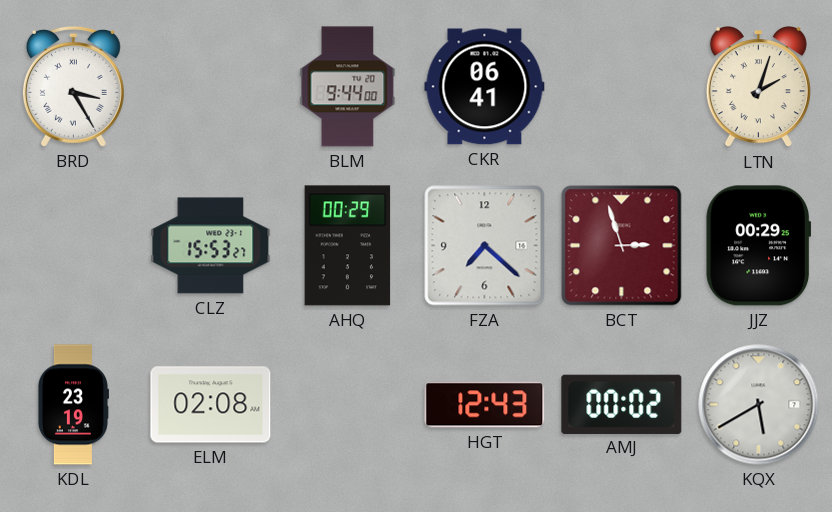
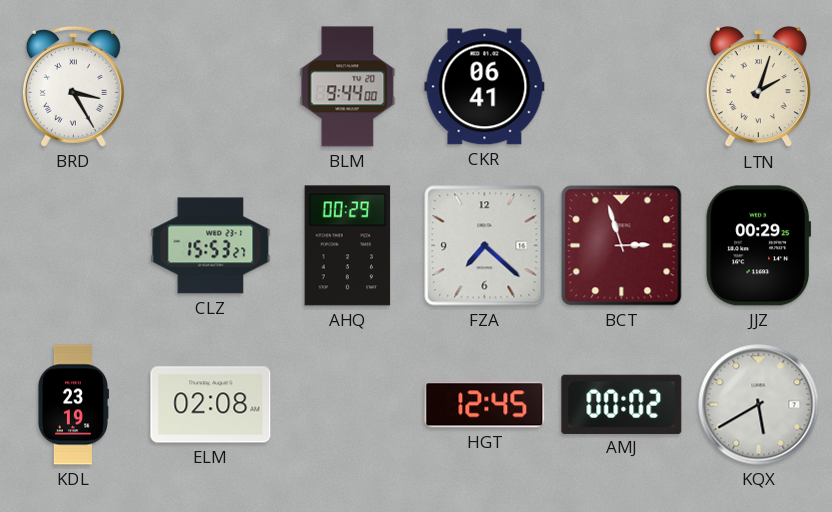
HGT: 12:43 -> 12:45 (485, 405)
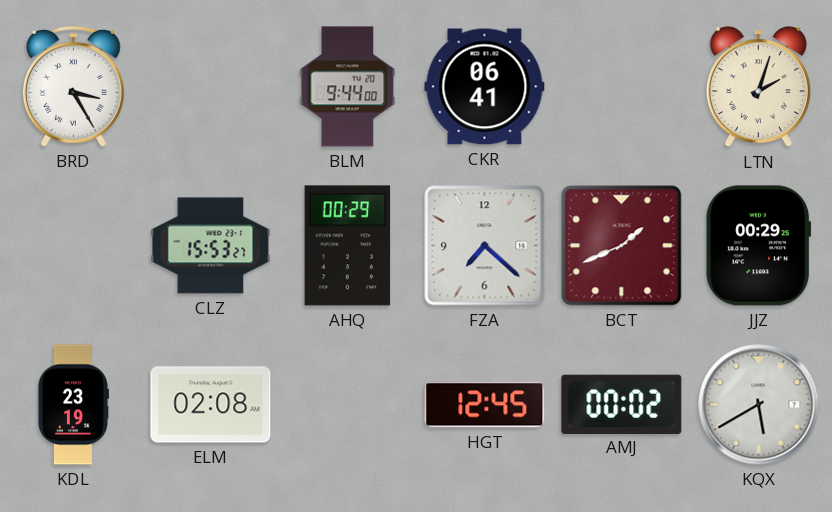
BCT: 2:57 -> 1:41 (622, 246)
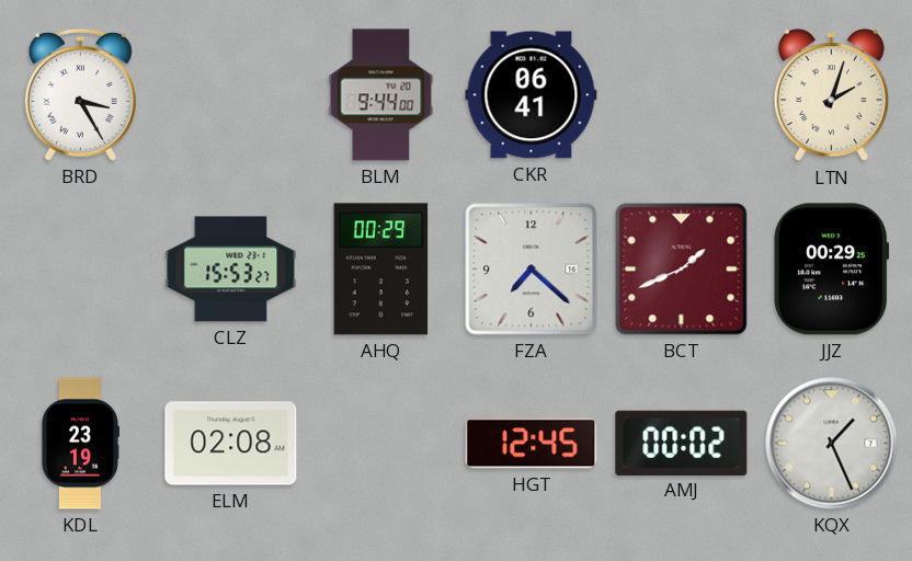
KQX: 5:40 -> 1:26 (832, 444)
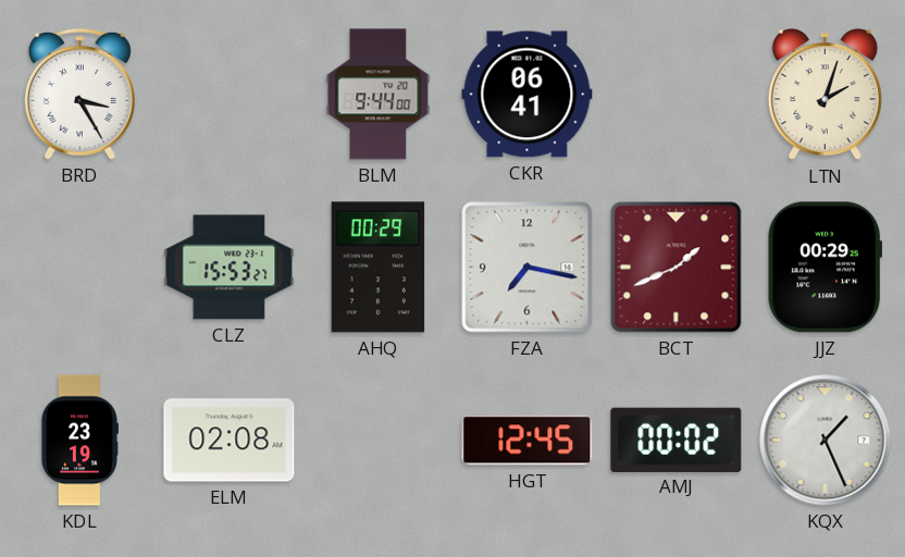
FZA: 7:22 -> 7:17 (528, 268)
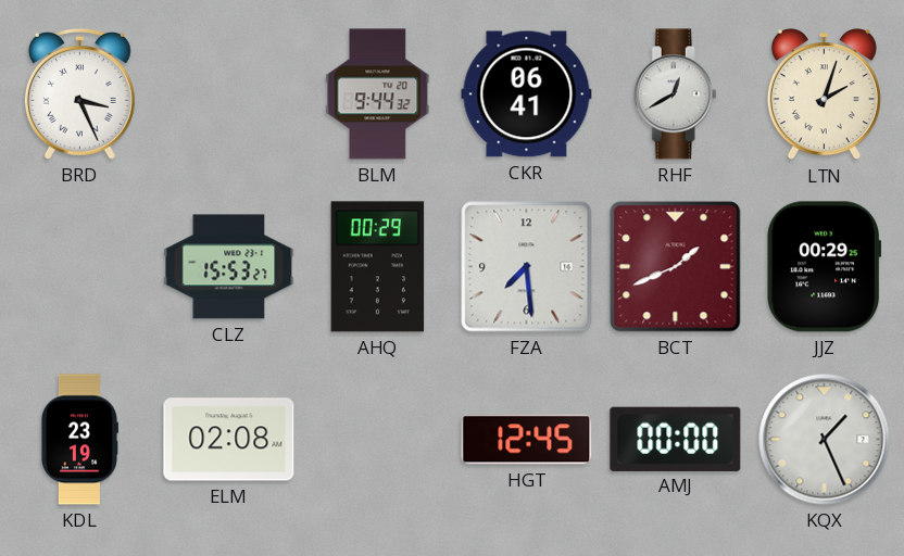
BRD: 3:25 -> 3:26 (79, 93)
BLM: 9:44:00 -> 9:44:32 (378, 94)
RHF: none -> 12:40 (675, 94)
FZA: 7:17 -> 7:29 (527, 267)
AMJ: 00:02 -> 00:00 (676, 439)
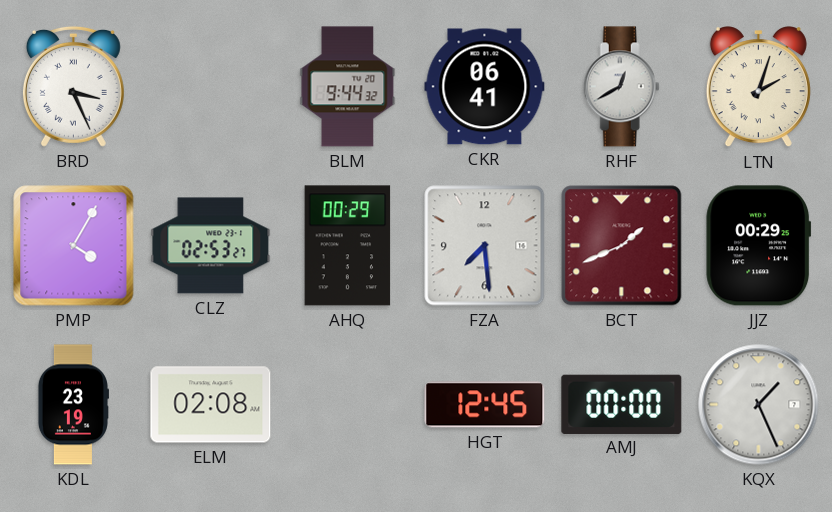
PMP: none -> 4:05 (74, 246)
CLZ: 15:53 -> 02:53 (211, 246)
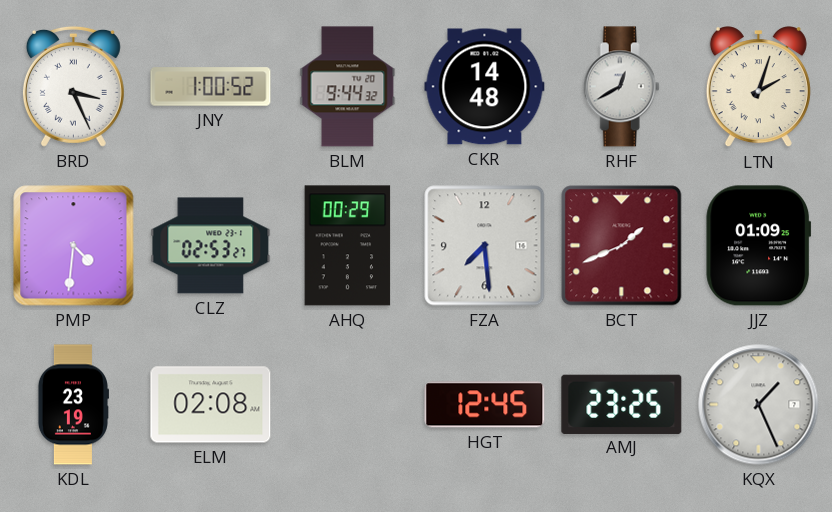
JNY: none -> 1:00 (211, 87)
CKR: 06:41 -> 14:48 (485, 87)
PMP: 4:05 -> 4:31 (74, 246)
JJZ: 00:29 -> 01:09 (758, 246)
AMJ: 00:00 -> 23:25 (622, 404)
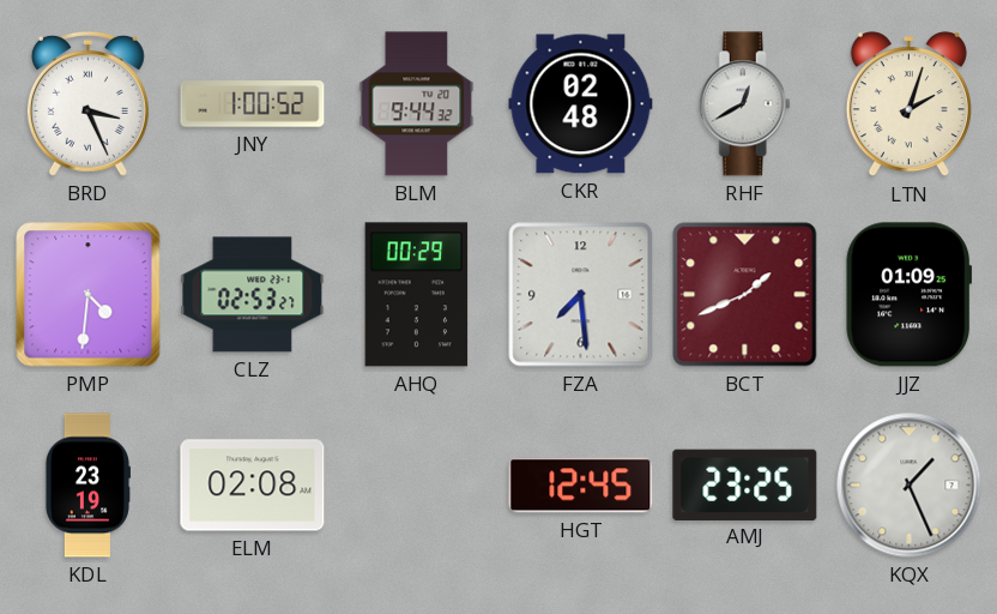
CKR: 14:48 -> 02:48 (581, 104)
